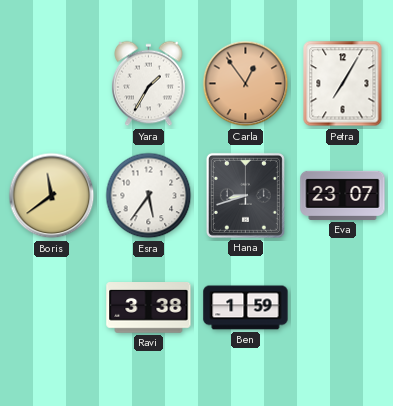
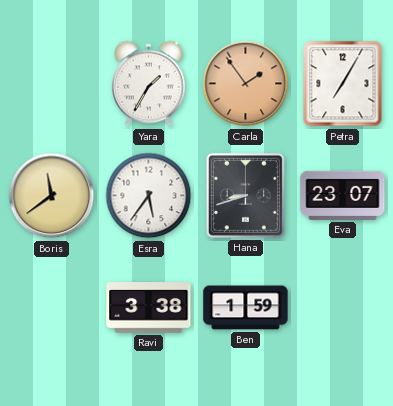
Carla: 12:54 -> 1:54 (246, 84)
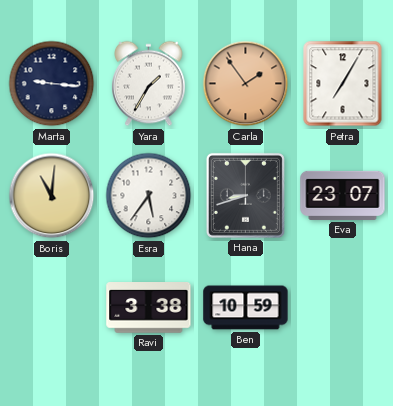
Marta: none -> 9:16 (52, 84)
Boris: 11:39 -> 11:01 (52, 196)
Ben: 1:59 -> 10:59 (246, 308)
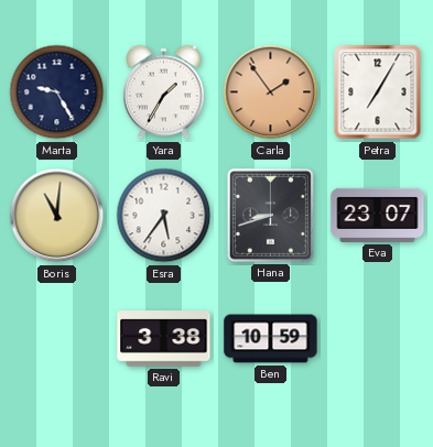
Marta: 9:16 -> 9:25 (57, 92)
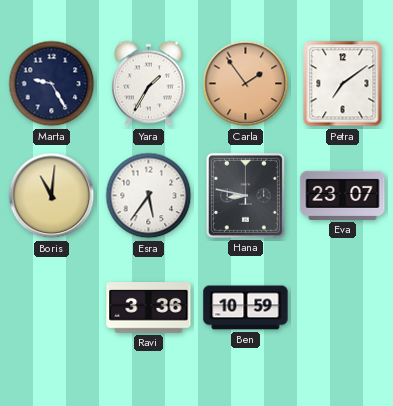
Petra: 7:05 -> 7:09 (343, 84)
Hana: 8:42 -> 8:47 (245, 195)
Ravi: 3:38 -> 3:36 (149, 308)
